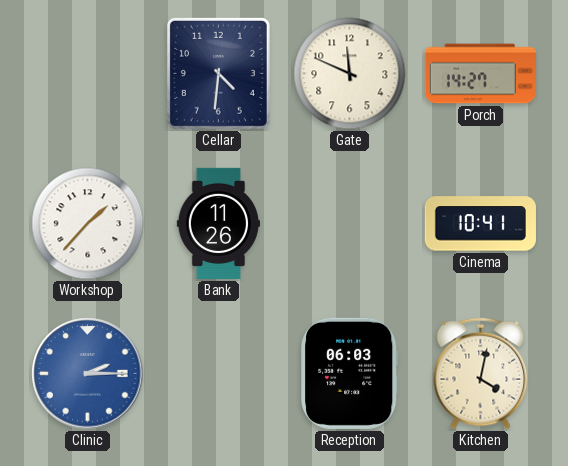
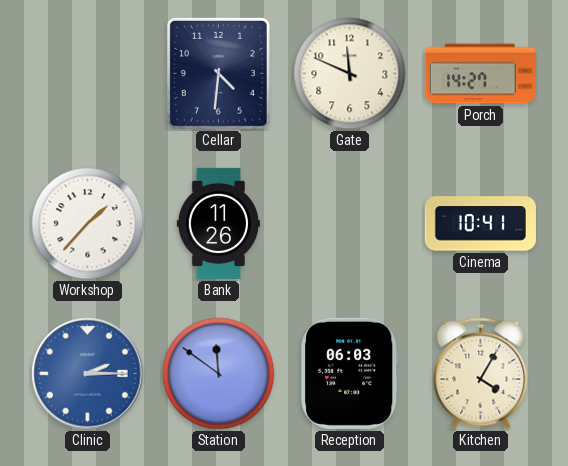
Station: none -> 11:51 (219, 374)
Kitchen: 4:02 -> 4:05 (481, 374)
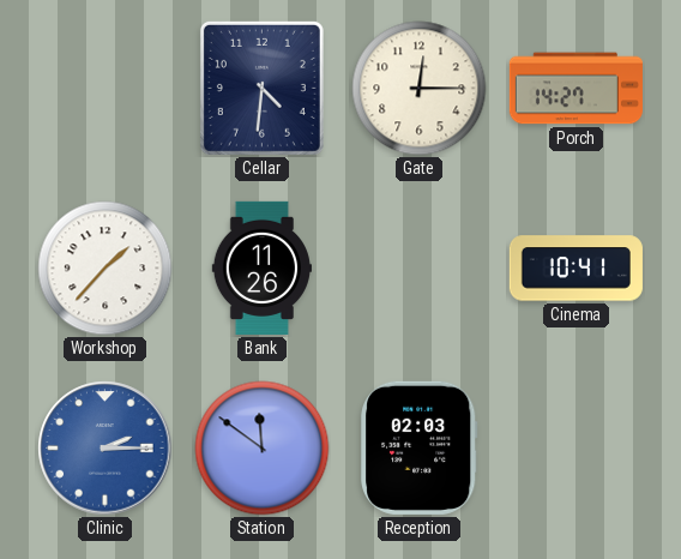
Gate: 11:49 -> 12:15 (420, 89)
Reception: 06:03 -> 02:03 (420, 447)
Kitchen: 4:05 -> none (481, 374)
